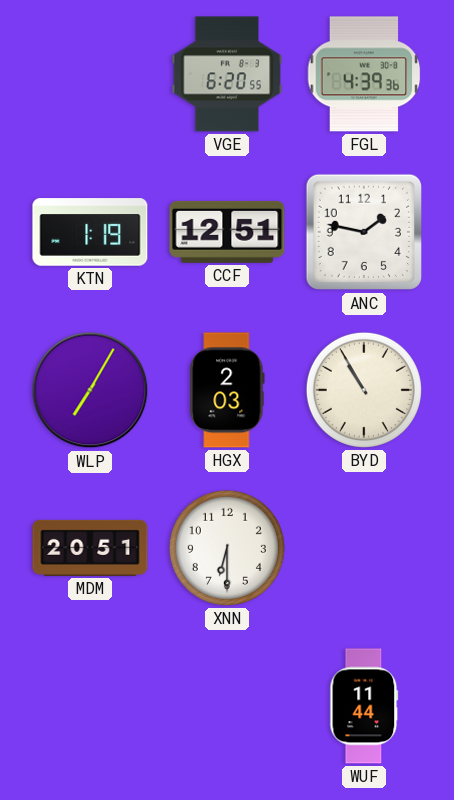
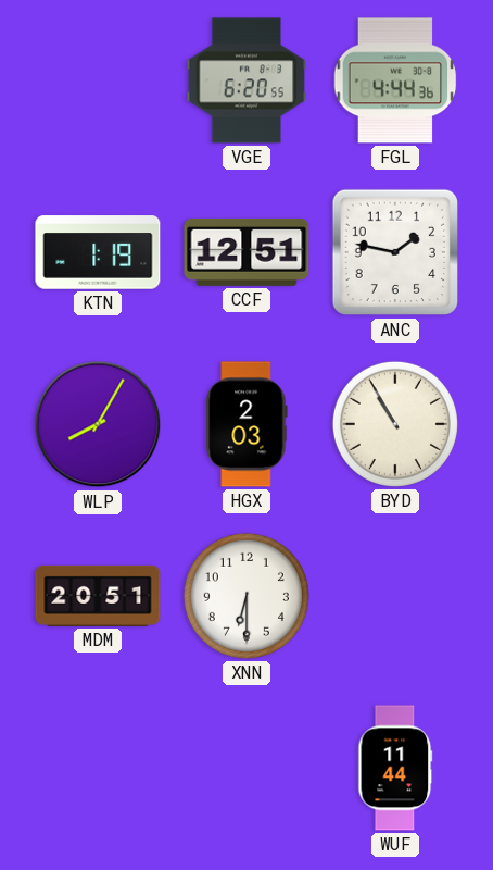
FGL: 4:39 -> 4:44 (395, 80)
WLP: 7:05 -> 8:05 (98, 424)
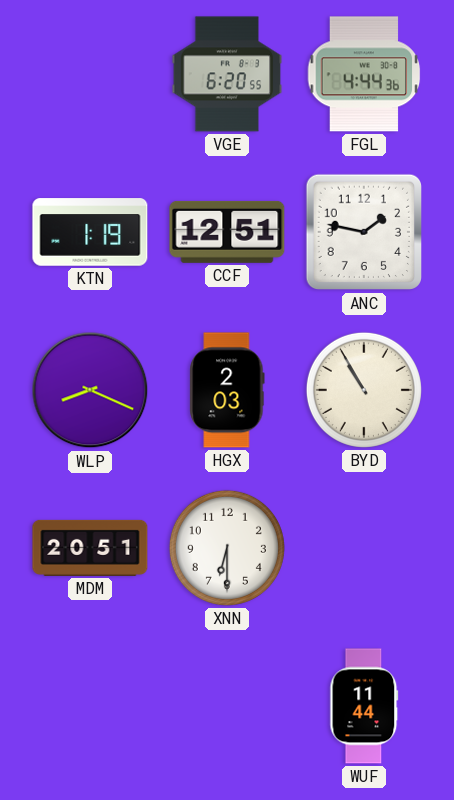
WLP: 8:05 -> 8:19 (90, 390)
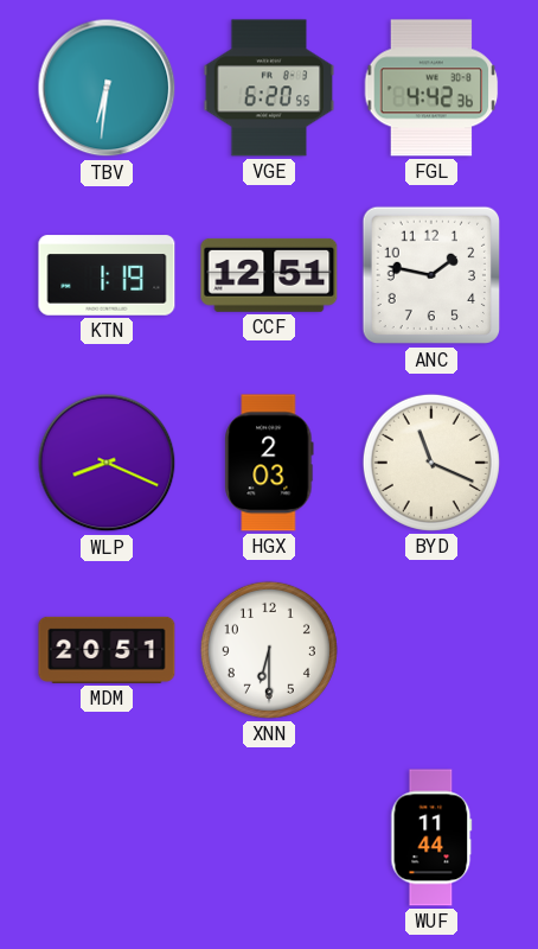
TBV: none -> 6:31 (107, 88)
FGL: 4:44 -> 4:42 (431, 88)
BYD: 10:55 -> 11:19 (431, 463)
